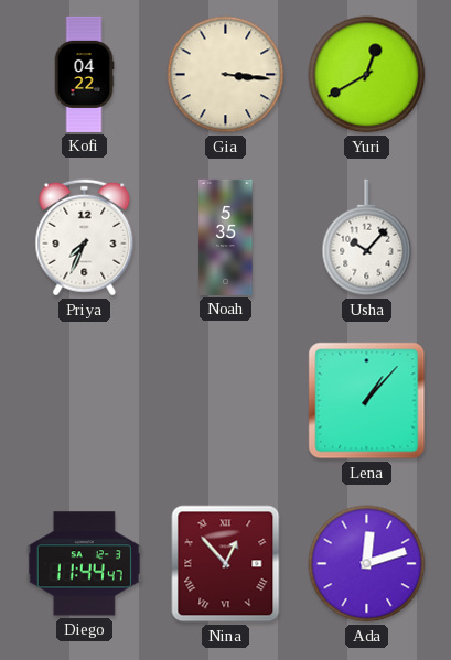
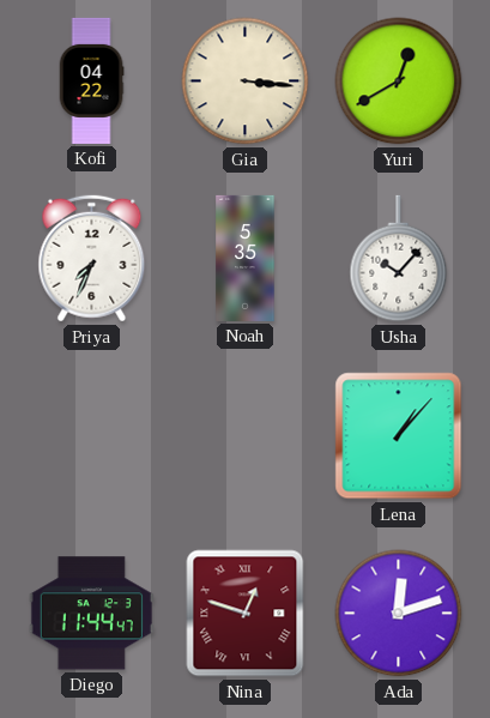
Nina: 12:53 -> 12:48 (246, 614)
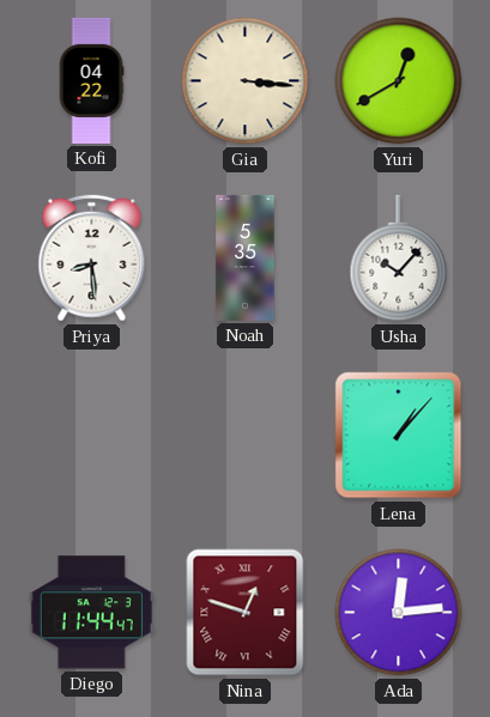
Priya: 7:34 -> 8:29 (92, 259)
Ada: 12:12 -> 12:14 (399, 613)
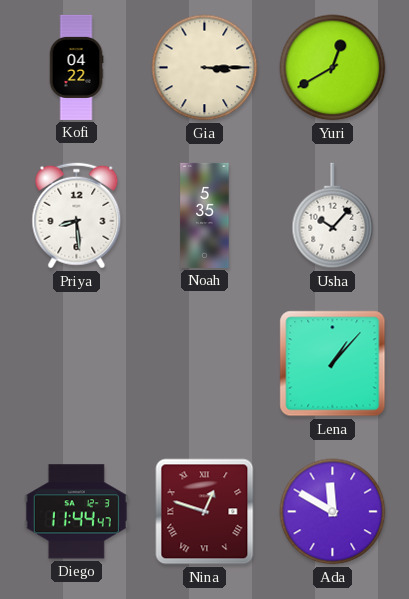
Gia: 3:16 -> 3:15 (205, 68)
Ada: 12:14 -> 11:50 (333, 512)
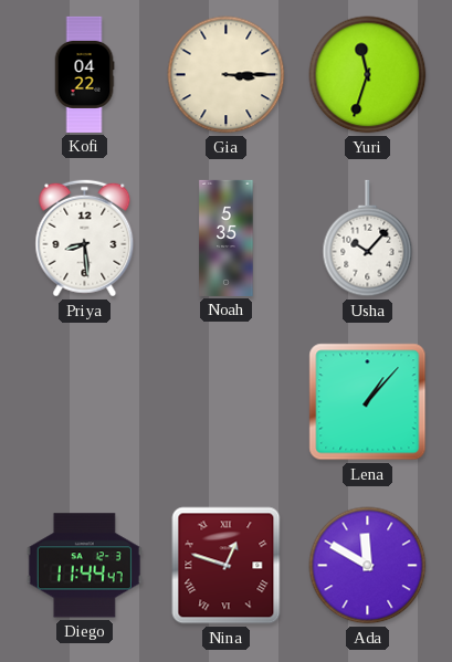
Yuri: 12:40 -> 11:33 (368, 75)
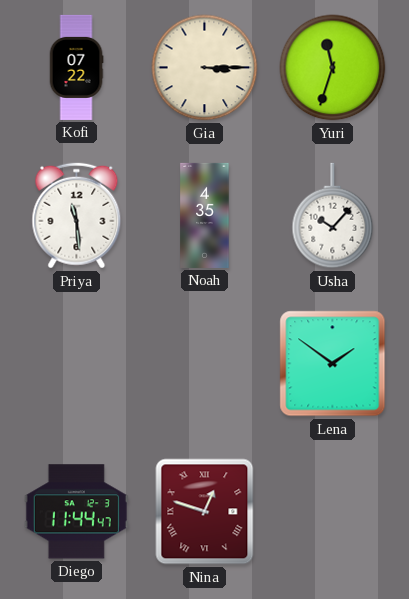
Kofi: 04:22 -> 07:22 (76, 67)
Priya: 8:29 -> 11:29 (77, 216)
Noah: 5:35 -> 4:35 (205, 215)
Lena: 1:07 -> 1:51 (333, 364)
Ada: 11:50 -> none (368, 566)
